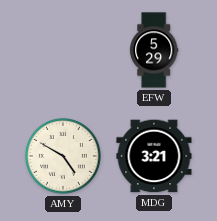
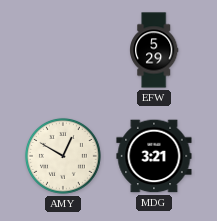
AMY: 4:50 -> 12:50 (63, 156)
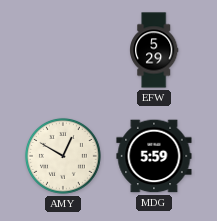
MDG: 3:21 -> 5:59 (154, 156)
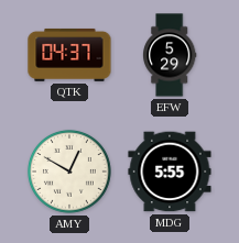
QTK: none -> 04:37 (69, 55)
MDG: 5:59 -> 5:55 (170, 172)
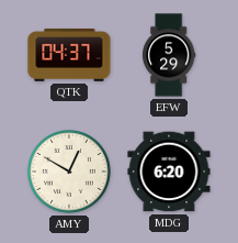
MDG: 5:55 -> 6:20 (169, 172)
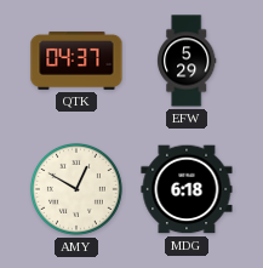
MDG: 6:20 -> 6:18 (187, 189)
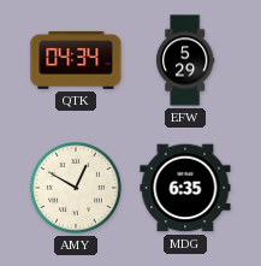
QTK: 04:37 -> 04:34 (76, 60)
MDG: 6:18 -> 6:35 (185, 188)
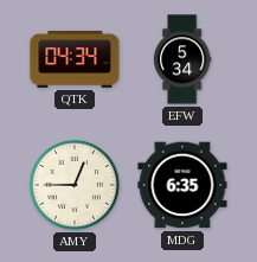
EFW: 5:29 -> 5:34 (184, 59)
AMY: 12:50 -> 12:45 (75, 185)
